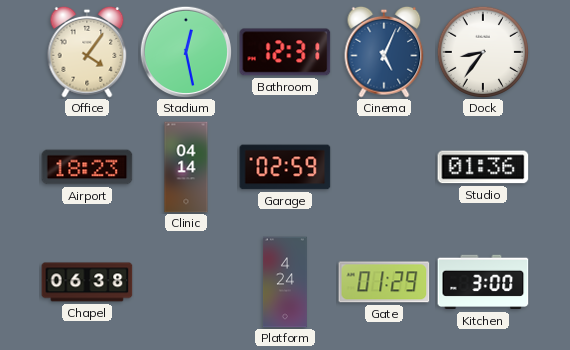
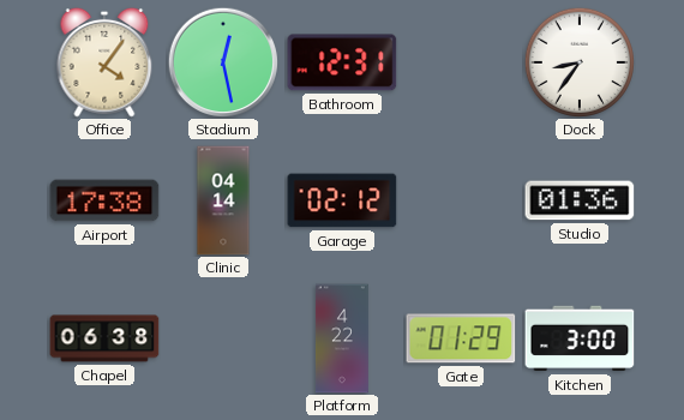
Cinema: 5:04 -> none (384, 52)
Airport: 18:23 -> 17:38 (104, 200)
Garage: 02:59 -> 02:12 (342, 200)
Platform: 4:24 -> 4:22 (342, 338)
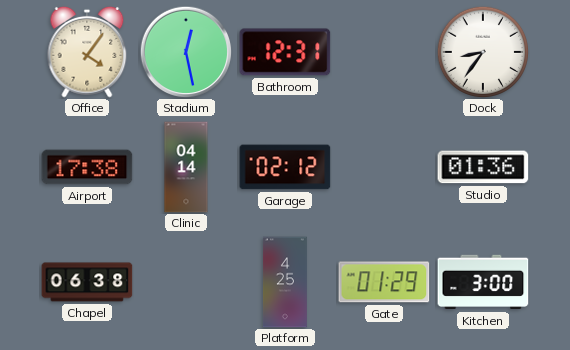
Platform: 4:22 -> 4:25 (285, 282)
